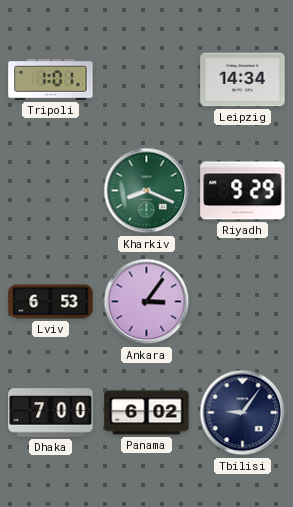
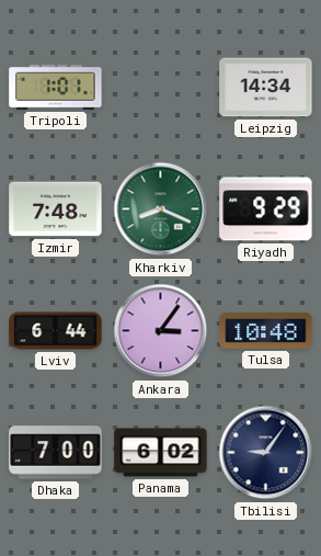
Izmir: none -> 7:48 (56, 209)
Lviv: 6:53 -> 6:44 (56, 331)
Tulsa: none -> 10:48 (266, 331)
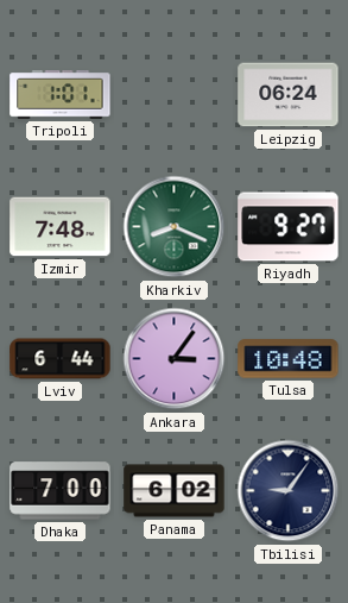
Leipzig: 14:34 -> 06:24 (289, 95)
Riyadh: 9:29 -> 9:27 (289, 227)
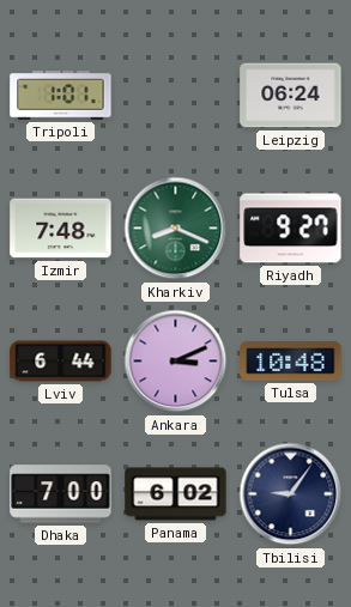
Ankara: 3:06 -> 3:11 (176, 362)
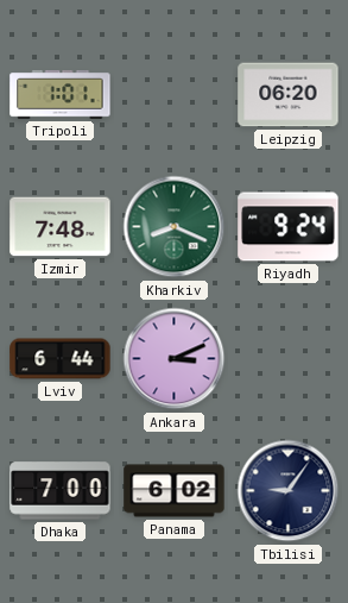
Leipzig: 06:24 -> 06:20 (289, 95)
Riyadh: 9:27 -> 9:24 (289, 227)
Tulsa: 10:48 -> none (291, 362)
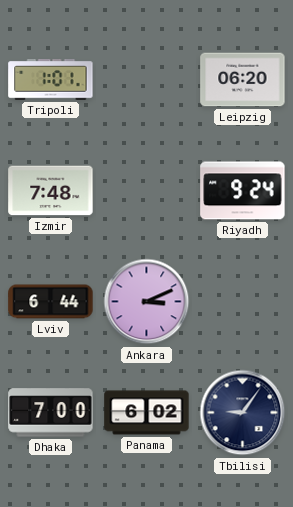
Kharkiv: 8:19 -> none (175, 227)
